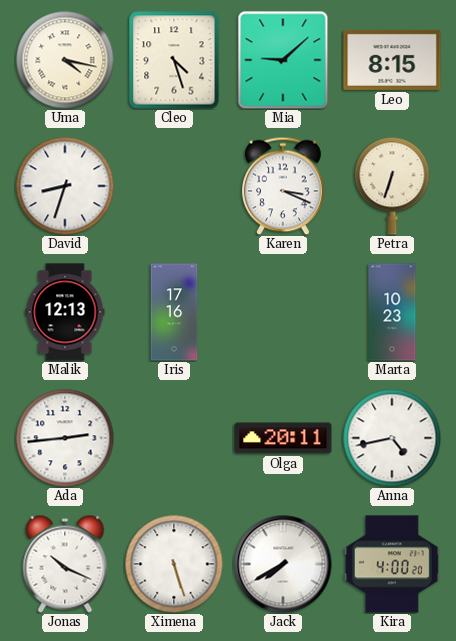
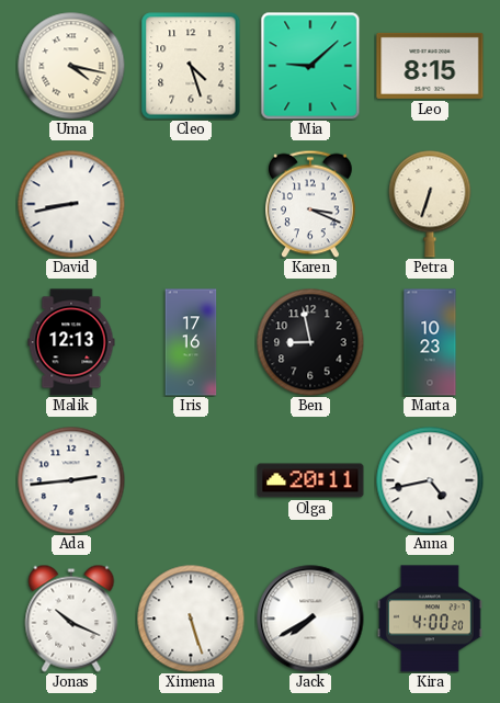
David: 8:33 -> 8:43 (71, 204)
Ben: none -> 8:58 (310, 342)
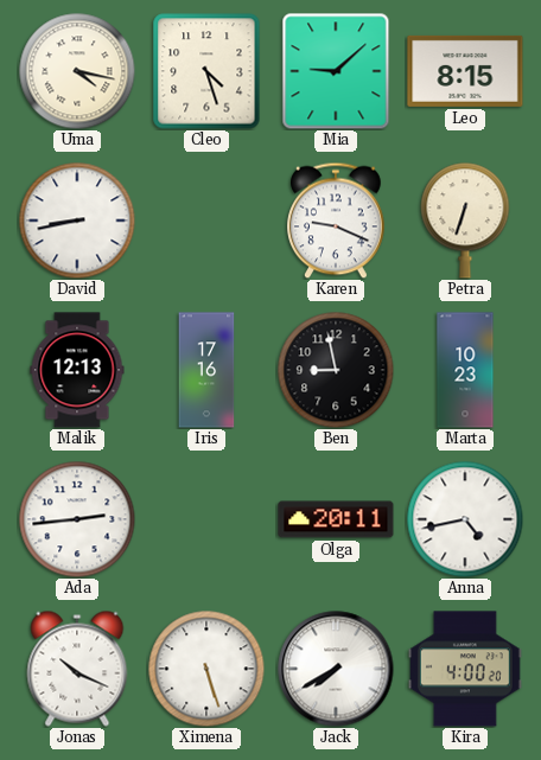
Karen: 3:19 -> 9:19 (337, 221)
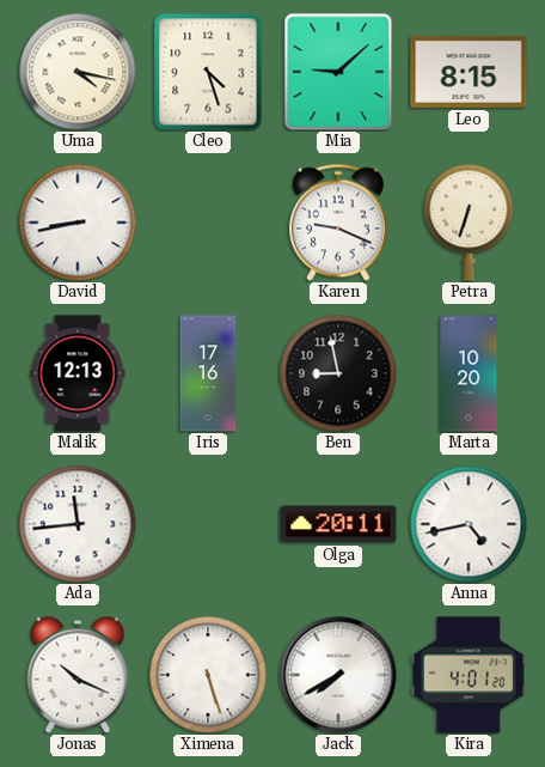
Marta: 10:23 -> 10:20 (469, 373)
Ada: 2:44 -> 11:44 (78, 524)
Kira: 4:00 -> 4:01 (470, 675)
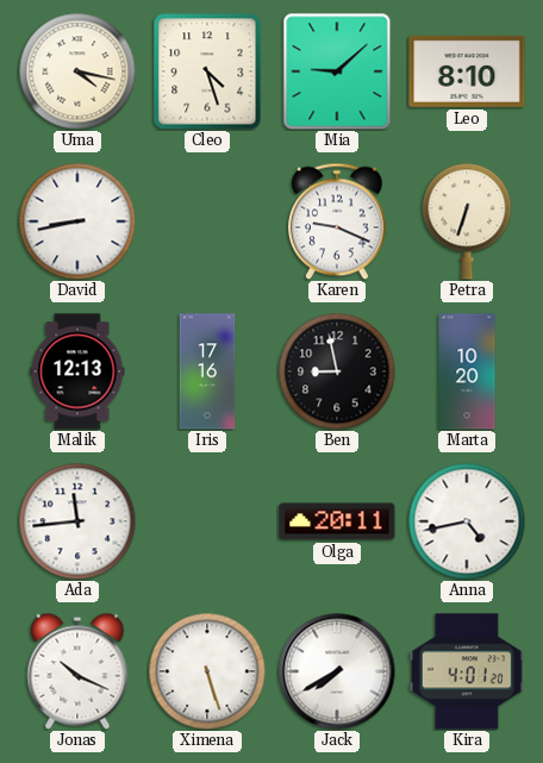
Leo: 8:15 -> 8:10 (467, 71)
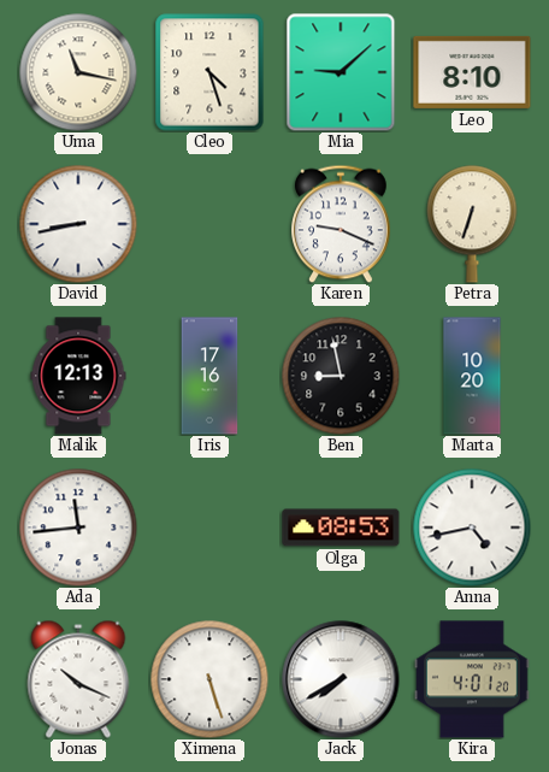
Uma: 4:17 -> 11:17 (78, 72)
Olga: 20:11 -> 08:53 (341, 528)
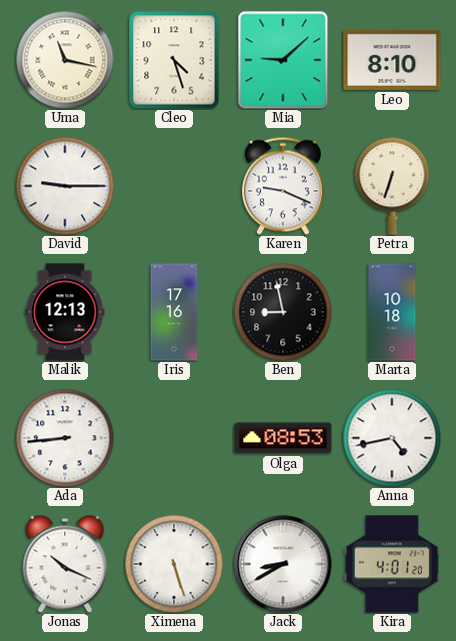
David: 8:43 -> 9:15 (65, 186)
Marta: 10:20 -> 10:18 (392, 312)
Ada: 11:44 -> 8:44 (65, 438)
Jack: 7:40 -> 8:40 (283, 564)
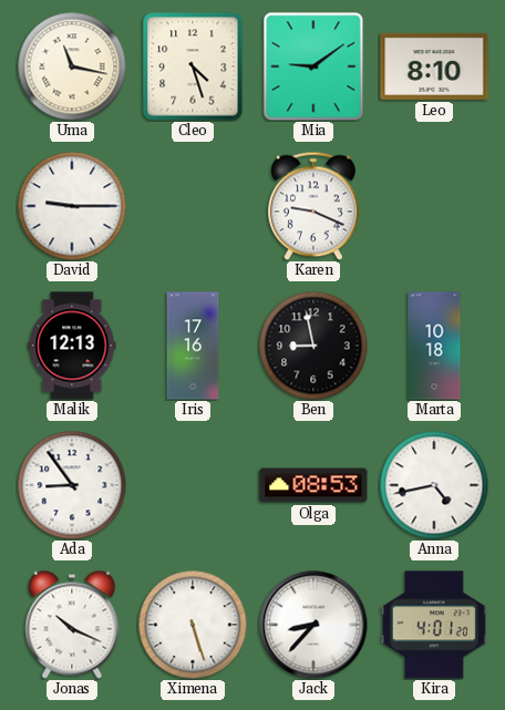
Mia: 9:08 -> 9:09 (313, 66)
Petra: 6:33 -> none (392, 186)
Ada: 8:44 -> 8:54 (72, 485)
Jack: 8:40 -> 8:37 (313, 625)
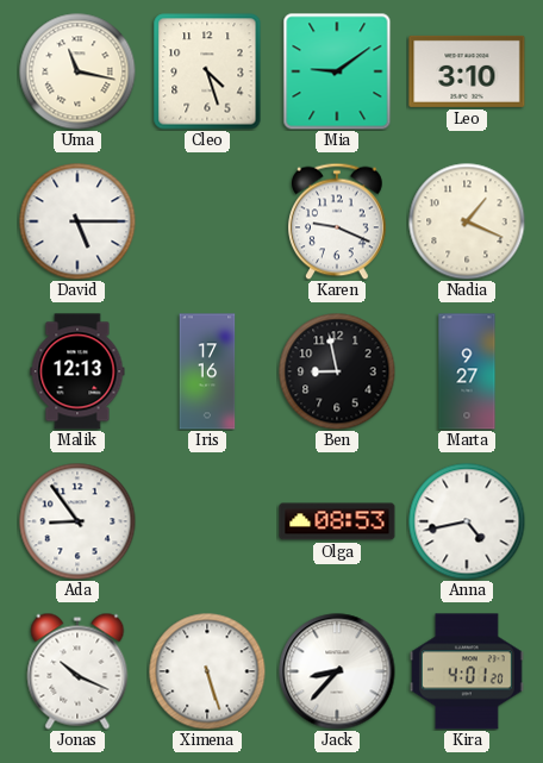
Leo: 8:10 -> 3:10 (467, 71)
David: 9:15 -> 5:15 (77, 221)
Nadia: none -> 1:19 (467, 221)
Marta: 10:18 -> 9:27 (467, 371)
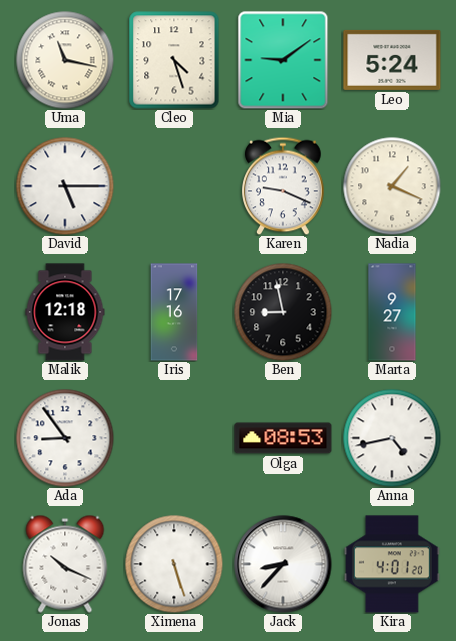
Leo: 3:10 -> 5:24 (392, 60)
Malik: 12:13 -> 12:18 (65, 312)
